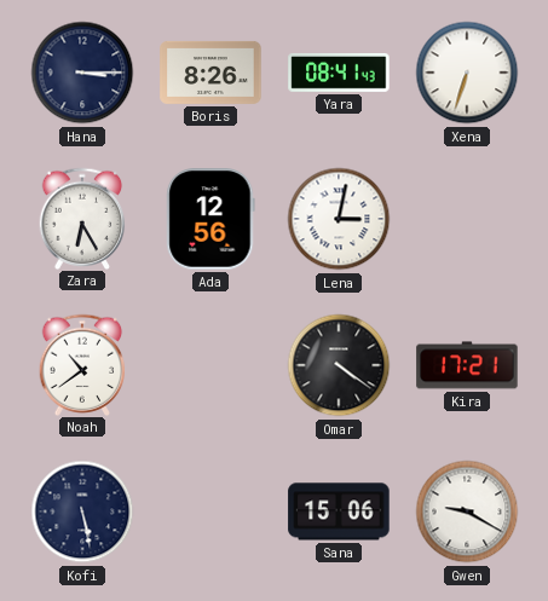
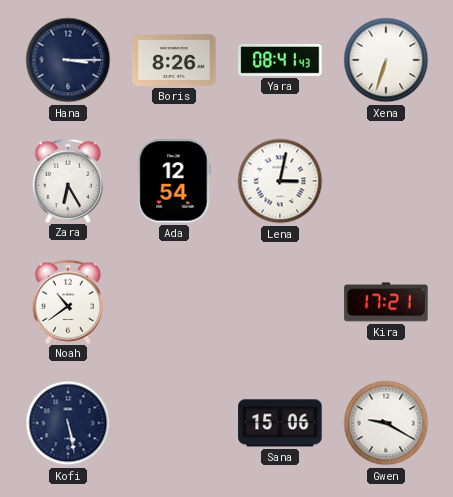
Ada: 12:56 -> 12:54 (174, 181)
Omar: 4:21 -> none (339, 365)
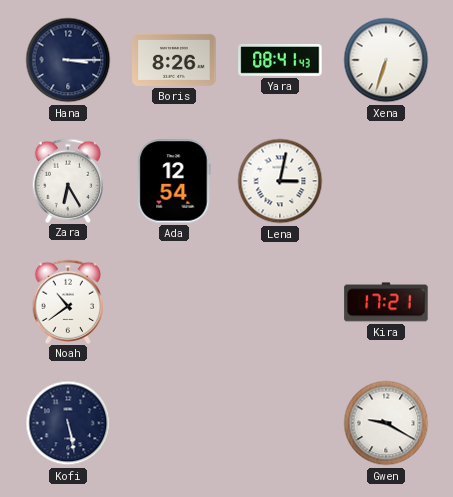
Sana: 15:06 -> none (280, 423)
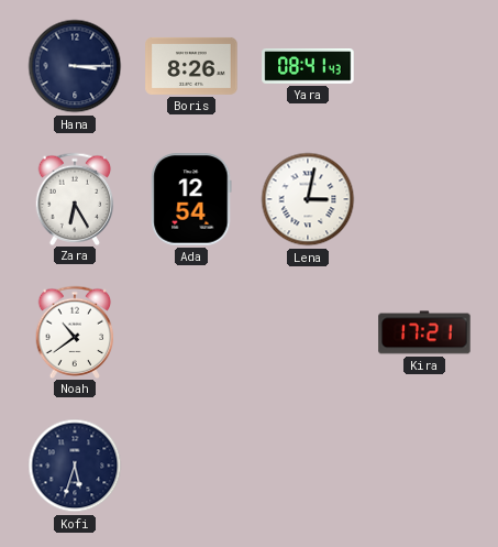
Xena: 6:33 -> none (386, 60)
Kofi: 5:28 -> 5:33 (75, 466)
Gwen: 9:20 -> none (386, 423)
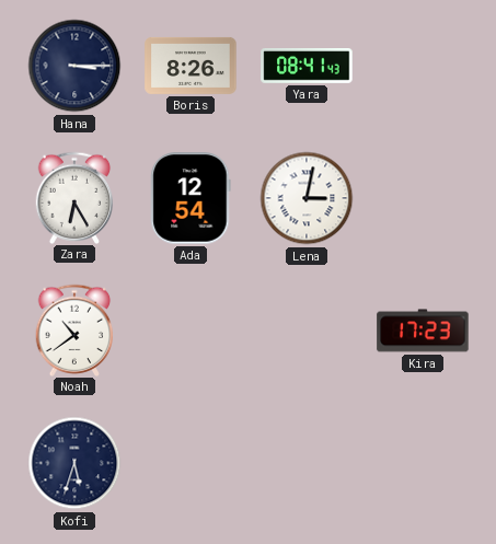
Kira: 17:21 -> 17:23 (423, 331)
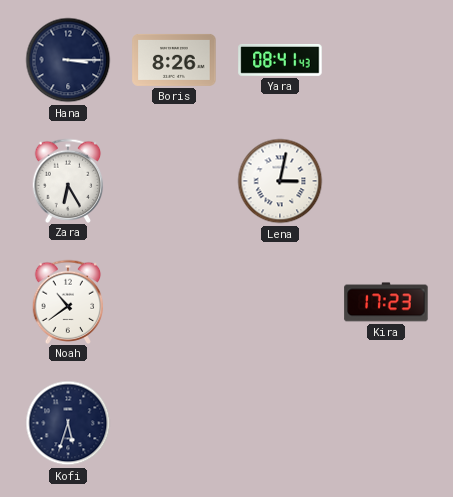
Ada: 12:54 -> none (191, 198)
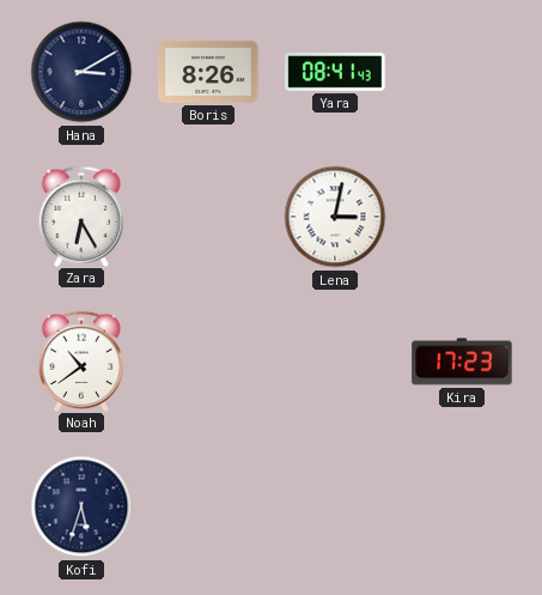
Hana: 3:15 -> 3:10 (81, 72)
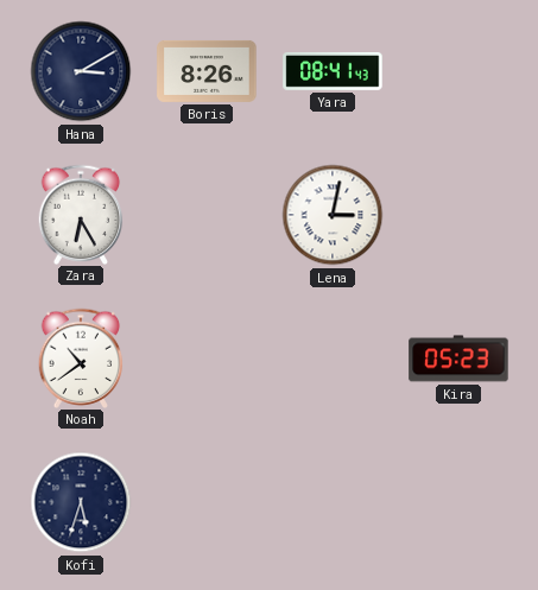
Kira: 17:23 -> 05:23 (458, 359)
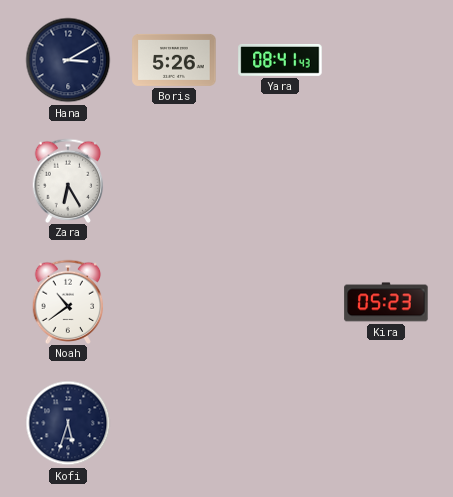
Boris: 8:26 -> 5:26 (174, 60)
Lena: 3:02 -> none (333, 215)
